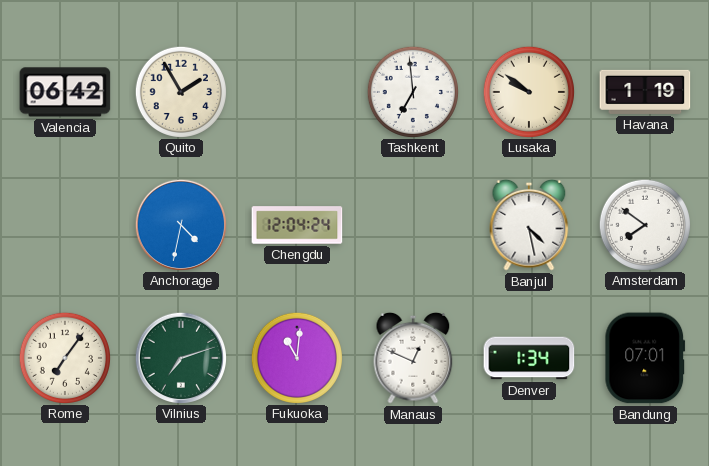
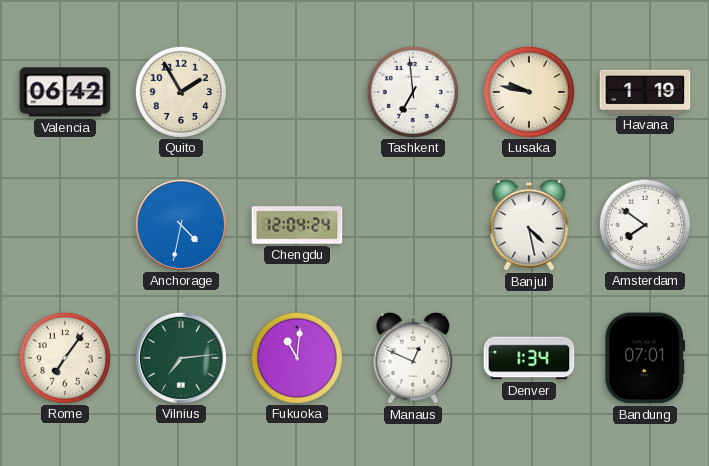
Lusaka: 9:51 -> 9:47 (528, 91)
Vilnius: 7:12 -> 7:14 (180, 357)
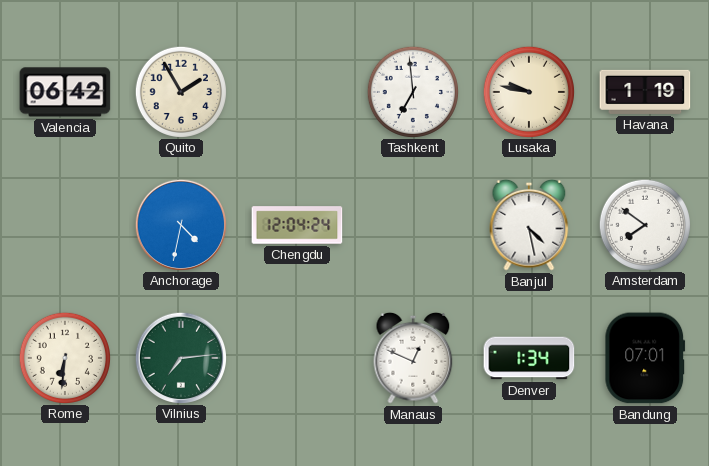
Rome: 7:06 -> 6:31 (64, 357)
Fukuoka: 11:01 -> none (296, 357)
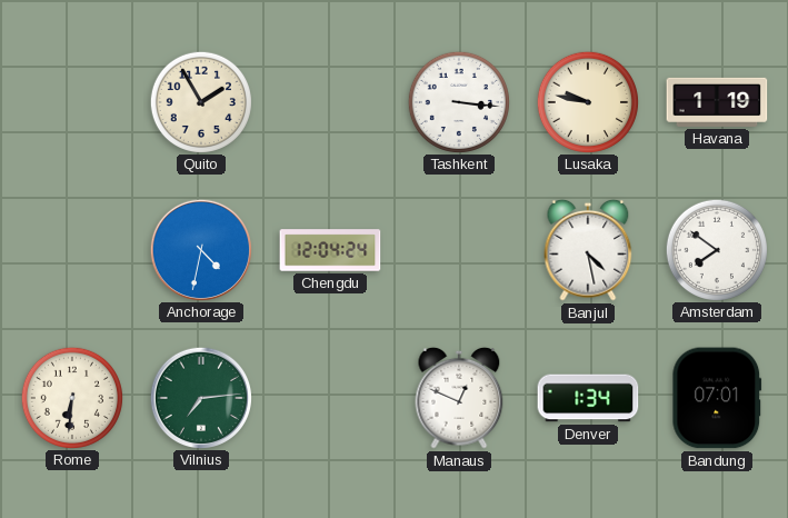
Valencia: 06:42 -> none (65, 92)
Tashkent: 6:59 -> 3:16 (458, 101)
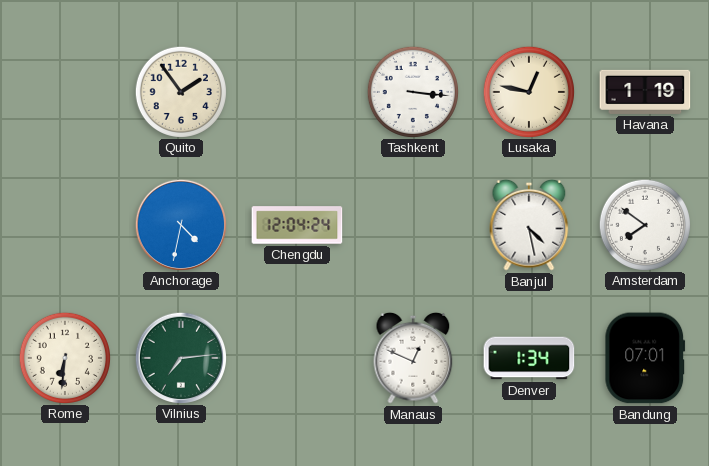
Quito: 1:55 -> 1:54 (180, 91)
Lusaka: 9:47 -> 12:47 (528, 91)
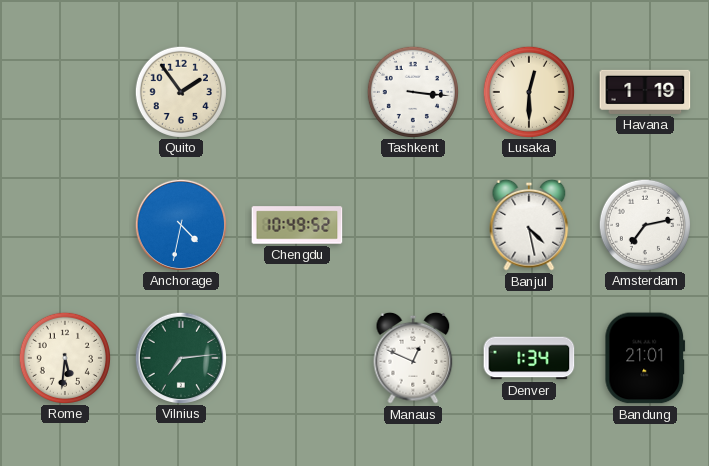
Lusaka: 12:47 -> 12:30 (528, 91)
Chengdu: 12:04 -> 10:49 (297, 225)
Amsterdam: 7:51 -> 7:13 (644, 224)
Rome: 6:31 -> 5:31 (64, 357)
Bandung: 07:01 -> 21:01 (645, 358)
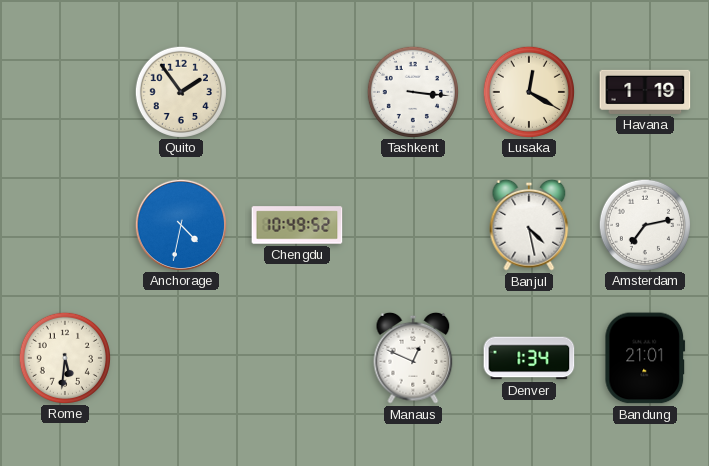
Lusaka: 12:30 -> 12:20 (528, 91)
Vilnius: 7:14 -> none (180, 357)
